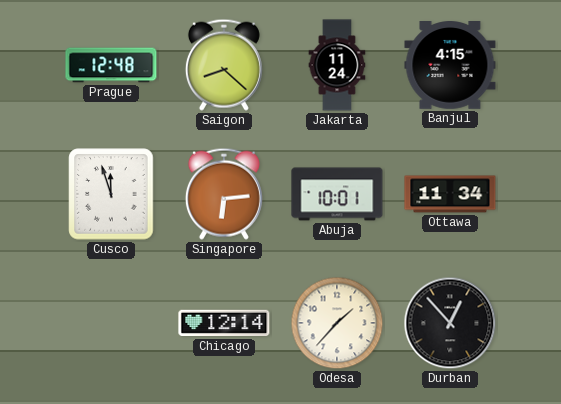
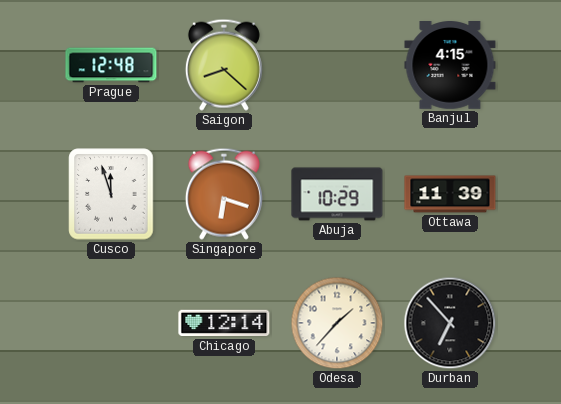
Jakarta: 11:24 -> none (337, 65)
Singapore: 6:14 -> 6:18 (224, 194)
Abuja: 10:01 -> 10:29 (337, 194)
Ottawa: 11:34 -> 11:39 (450, 194)
Durban: 12:53 -> 6:53 (450, 323)
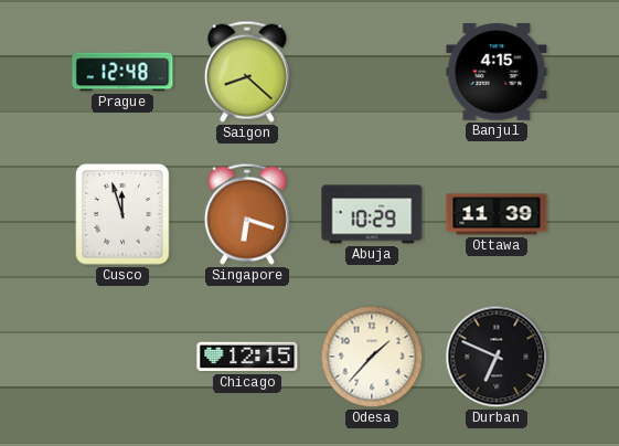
Chicago: 12:14 -> 12:15 (247, 357)
Durban: 6:53 -> 6:49 (497, 357)
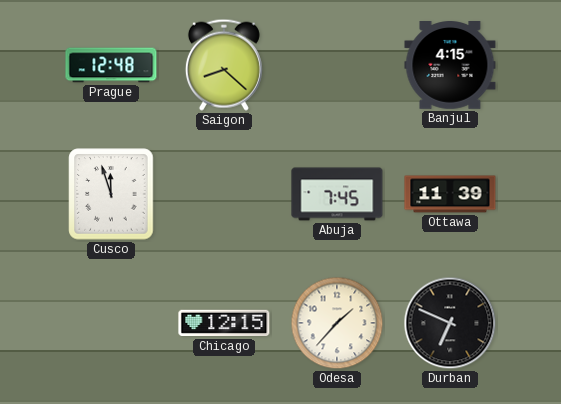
Singapore: 6:18 -> none (247, 214)
Abuja: 10:29 -> 7:45 (337, 194)
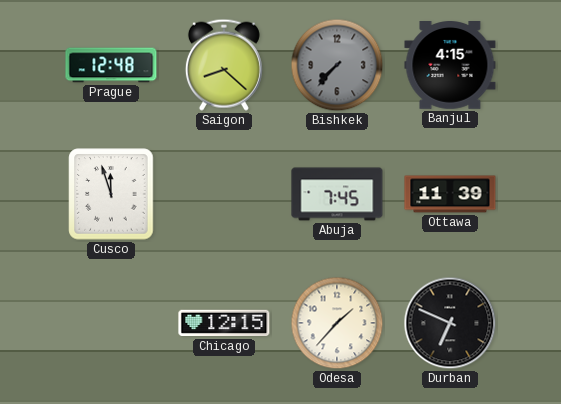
Bishkek: none -> 7:37 (337, 65)
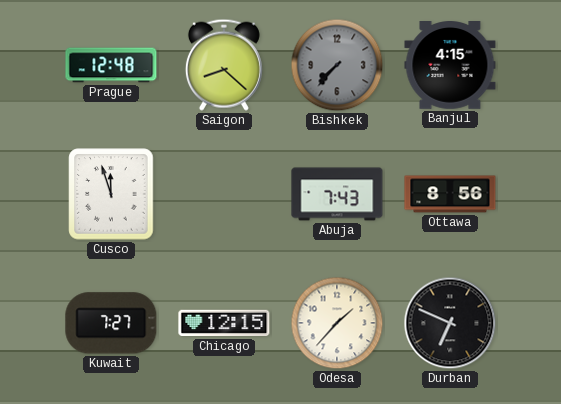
Abuja: 7:45 -> 7:43 (337, 194)
Ottawa: 11:39 -> 8:56 (450, 194)
Kuwait: none -> 7:27 (111, 323)
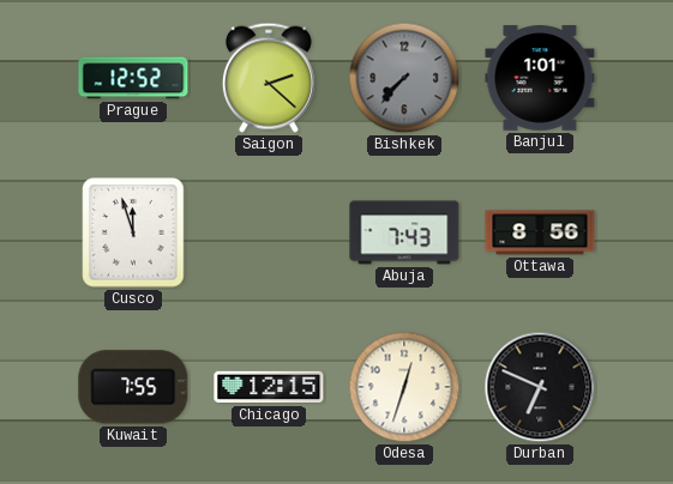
Prague: 12:48 -> 12:52 (133, 78)
Saigon: 8:22 -> 2:22 (269, 78)
Banjul: 4:15 -> 1:01 (540, 79)
Kuwait: 7:27 -> 7:55 (133, 387)
Odesa: 1:37 -> 12:33 (404, 387)
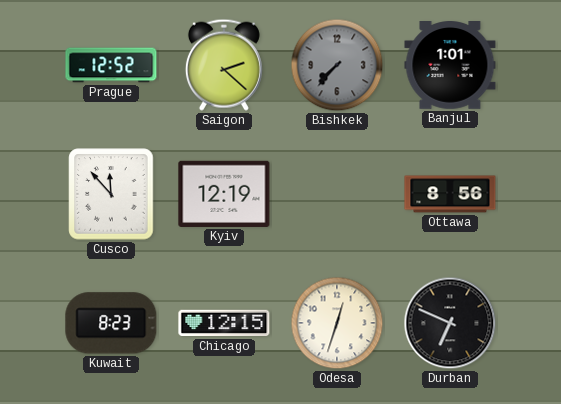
Cusco: 11:57 -> 11:53 (111, 194)
Kyiv: none -> 12:19 (224, 194)
Abuja: 7:43 -> none (404, 232)
Kuwait: 7:55 -> 8:23 (111, 323)
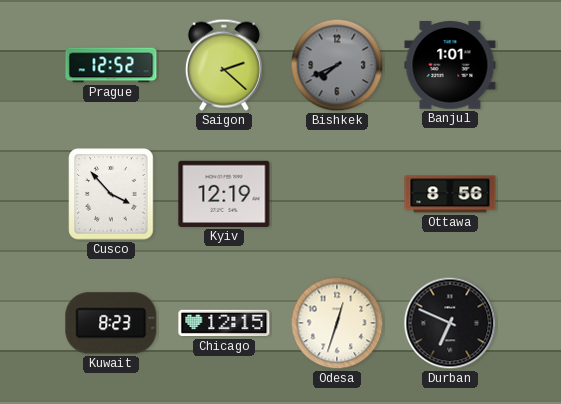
Bishkek: 7:37 -> 7:41 (337, 65)
Cusco: 11:53 -> 3:53 (111, 194)
